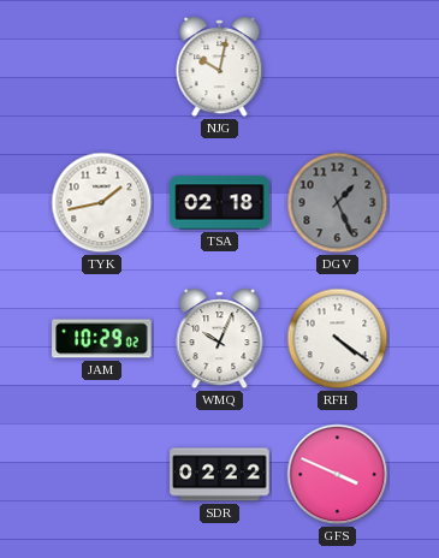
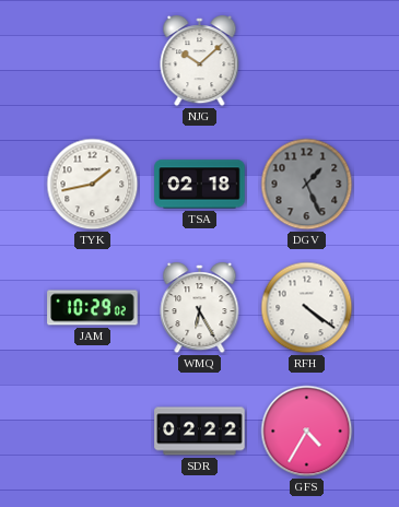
NJG: 10:02 -> 10:08 (200, 61)
WMQ: 10:04 -> 6:25 (200, 308)
GFS: 3:49 -> 4:35 (307, 432)
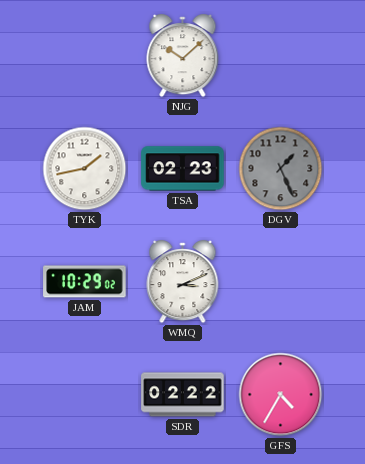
TSA: 02:18 -> 02:23 (183, 169)
WMQ: 6:25 -> 3:11 (183, 282)
RFH: 4:21 -> none (307, 308)
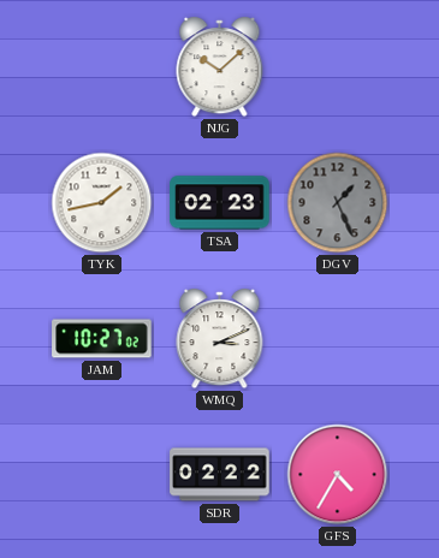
JAM: 10:29 -> 10:27 (102, 339)
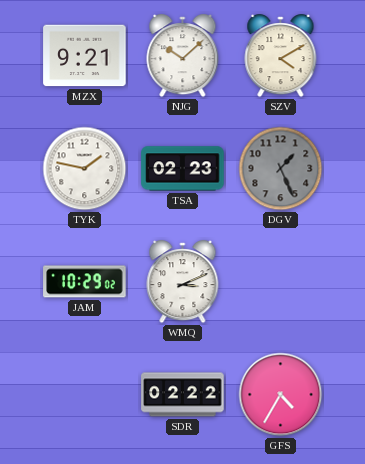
MZX: none -> 9:21 (85, 56)
SZV: none -> 4:10 (281, 56)
TYK: 1:43 -> 1:47 (85, 169)
JAM: 10:27 -> 10:29 (85, 282)
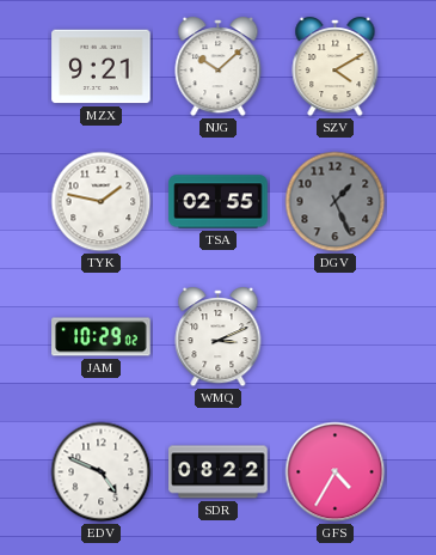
TSA: 02:23 -> 02:55 (219, 202)
EDV: none -> 4:49 (102, 472)
SDR: 02:22 -> 08:22 (219, 472)
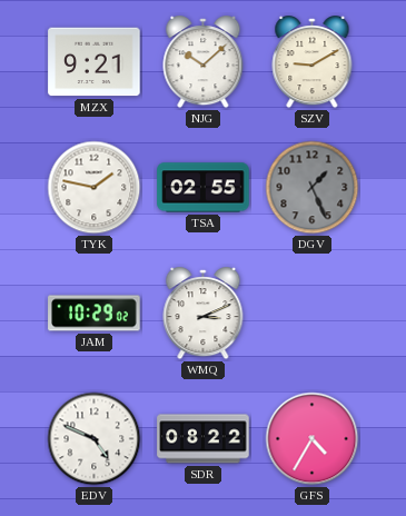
SZV: 4:10 -> 9:10 (313, 62)
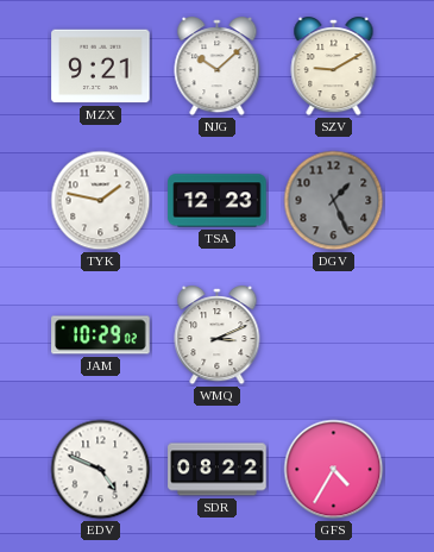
TSA: 02:55 -> 12:23 (218, 201)
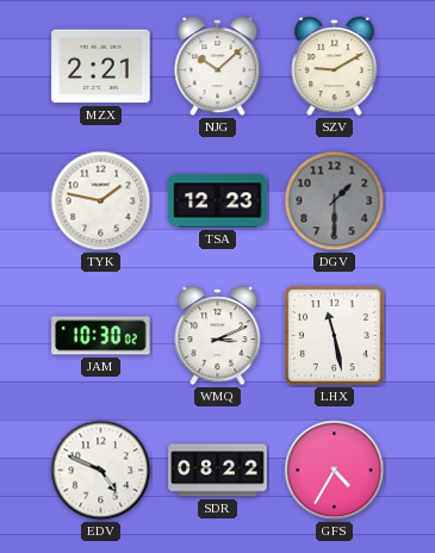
MZX: 9:21 -> 2:21 (101, 67)
DGV: 1:26 -> 1:30 (335, 201)
JAM: 10:29 -> 10:30 (101, 336)
LHX: none -> 11:28 (334, 335)
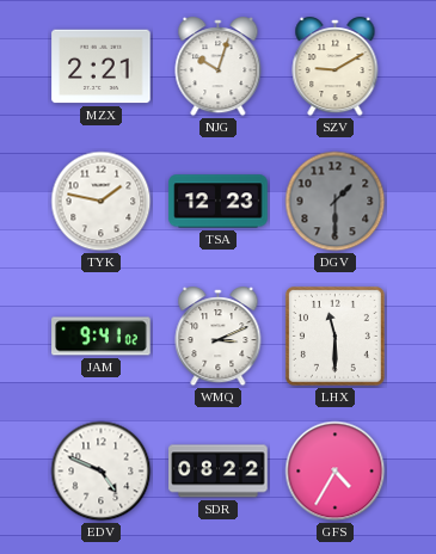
NJG: 10:08 -> 10:03 (219, 67)
JAM: 10:30 -> 9:41 (102, 337)
LHX: 11:28 -> 11:30 (334, 336)
